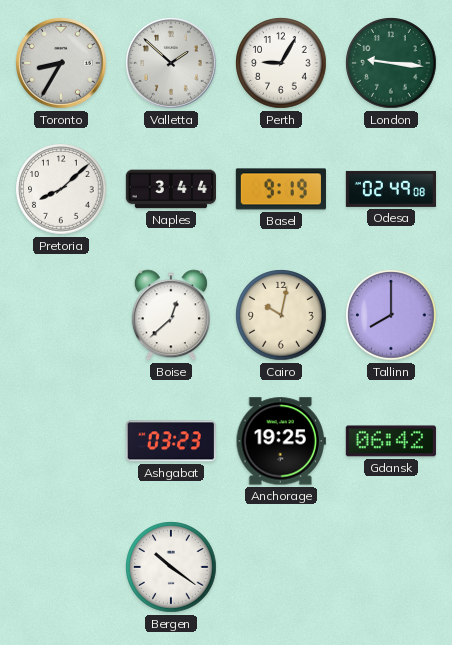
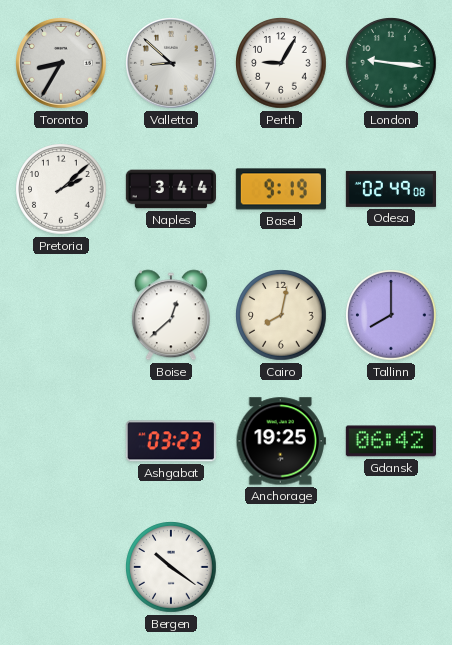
Valletta: 1:52 -> 8:52 (172, 64)
Pretoria: 8:08 -> 2:08 (61, 189)
Cairo: 10:02 -> 8:02 (281, 315)
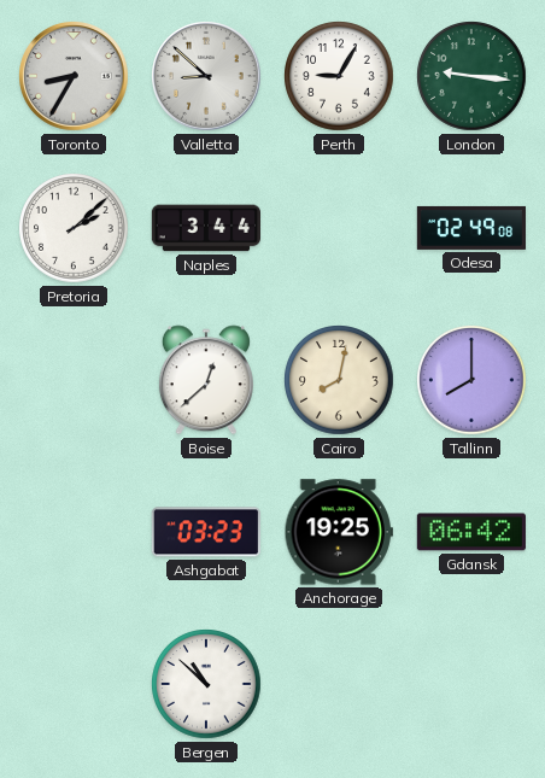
Basel: 9:19 -> none (281, 189)
Bergen: 10:21 -> 10:52 (206, 684)
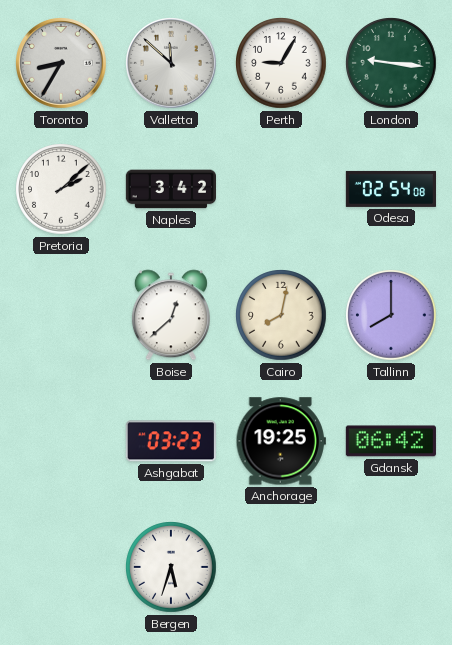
Valletta: 8:52 -> 11:52 (172, 64)
Naples: 3:44 -> 3:42 (170, 189)
Odesa: 02:49 -> 02:54 (390, 189)
Bergen: 10:52 -> 5:33 (171, 567)
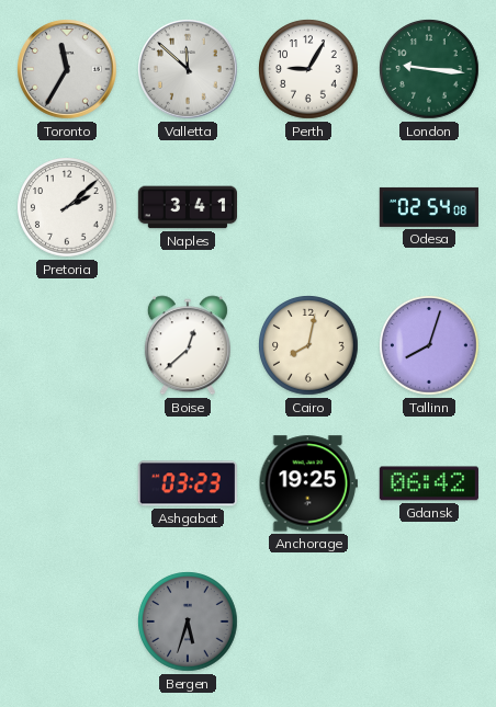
Toronto: 8:35 -> 11:35 (68, 70)
Naples: 3:42 -> 3:41 (187, 207)
Tallinn: 8:00 -> 8:03 (429, 345)
Bergen dial: white -> grey (188, 622)
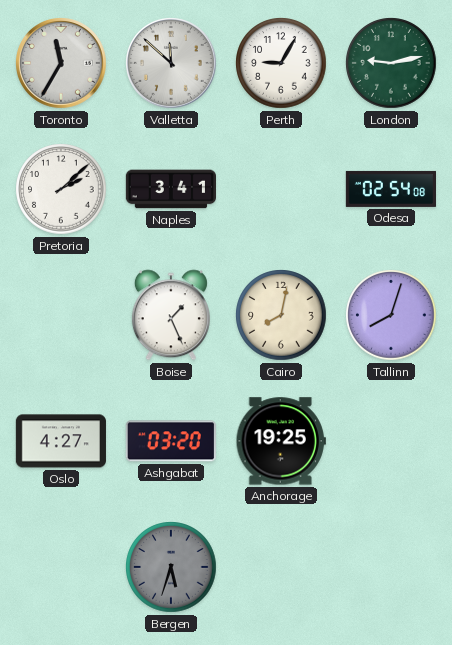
London: 9:16 -> 9:13 (391, 63)
Boise: 12:38 -> 1:26 (171, 315)
Oslo: none -> 4:27 (61, 441)
Ashgabat: 03:23 -> 03:20 (171, 441)
Gdansk: 06:42 -> none (429, 483)
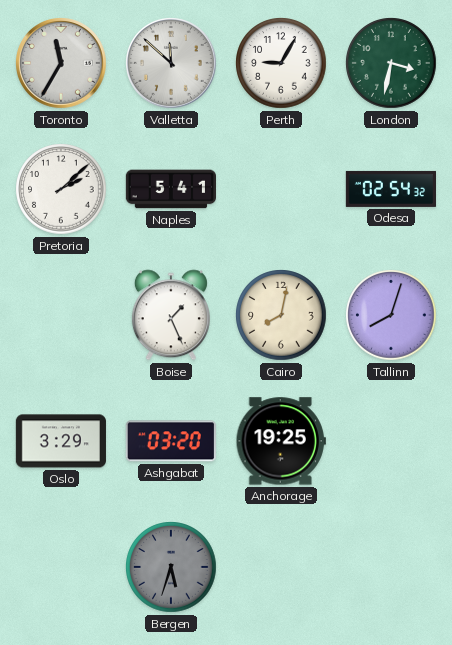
London: 9:13 -> 3:32 (391, 63)
Naples: 3:41 -> 5:41 (170, 189)
Odesa: 02:54:08 -> 02:54:32 (390, 189)
Oslo: 4:27 -> 3:29 (61, 441)
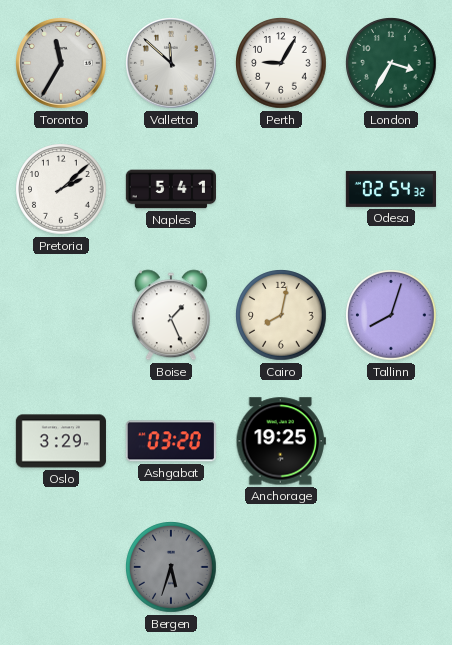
London: 3:32 -> 3:35 (391, 63)
